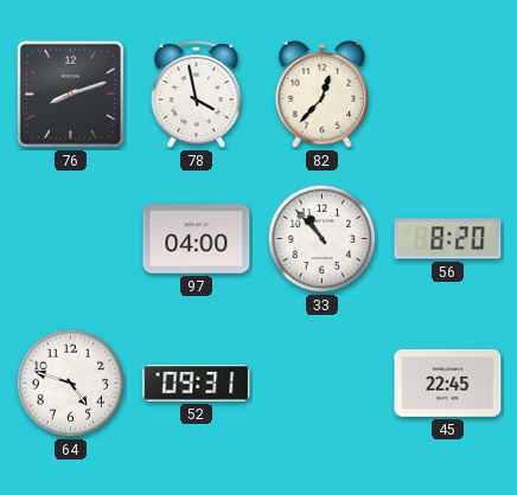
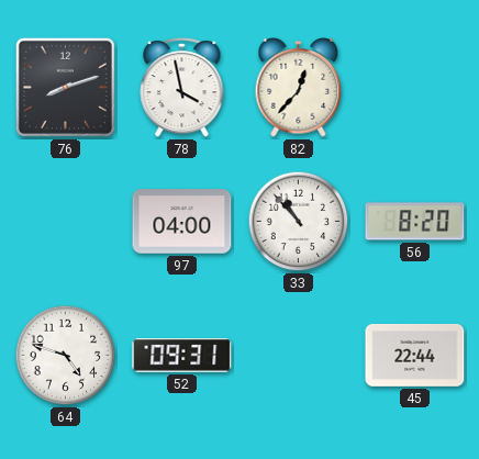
45: 22:45 -> 22:44 (415, 355)
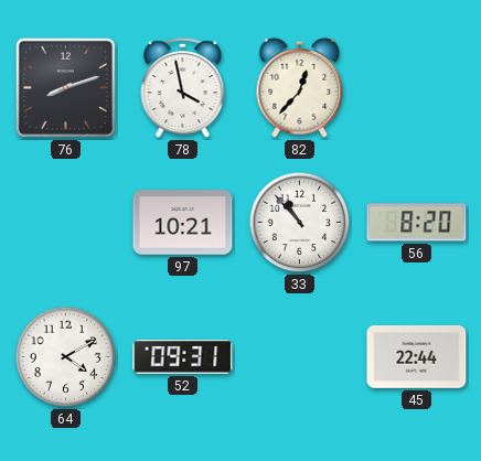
97: 04:00 -> 10:21 (183, 223)
64: 4:48 -> 4:10 (66, 357)
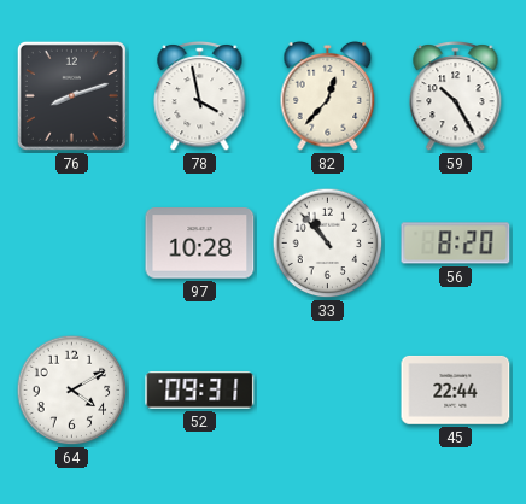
59: none -> 10:25 (456, 96)
97: 10:21 -> 10:28 (200, 244)
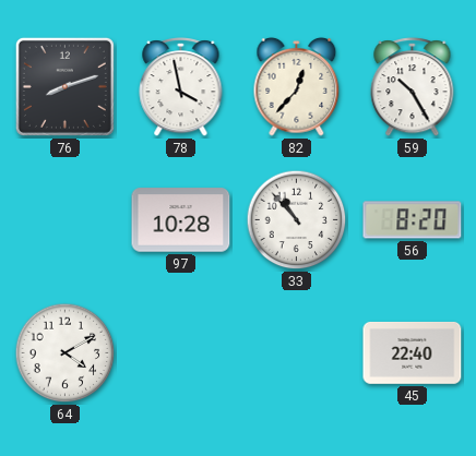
52: 09:31 -> none (200, 391)
45: 22:44 -> 22:40 (413, 352)
